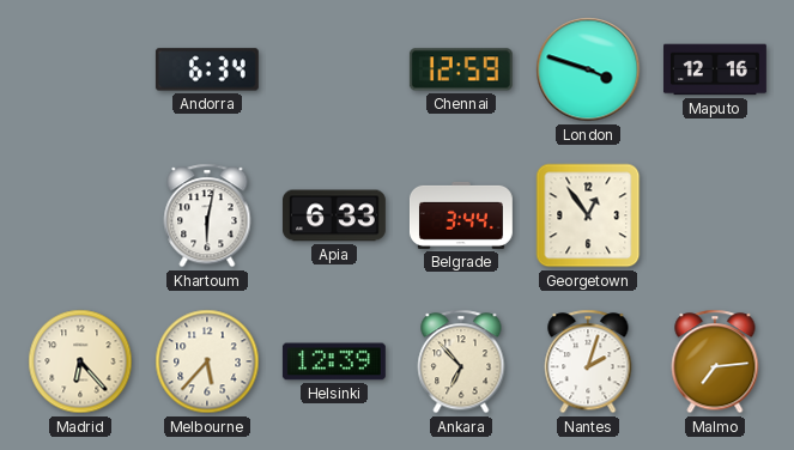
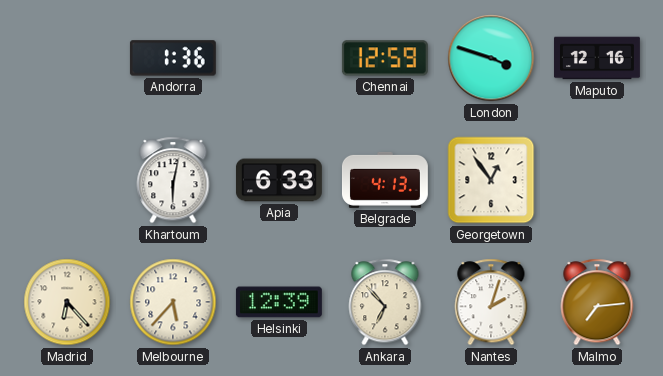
Andorra: 6:34 -> 1:36 (173, 58)
Belgrade: 3:44 -> 4:13 (385, 180)
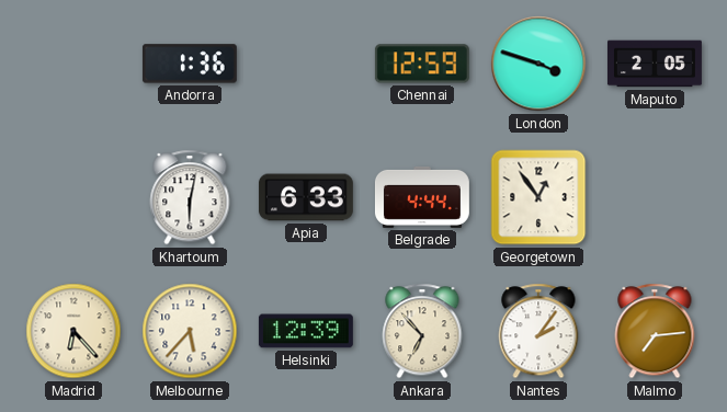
Maputo: 12:16 -> 2:05 (655, 64)
Belgrade: 4:13 -> 4:44 (422, 197)
Nantes: 2:03 -> 2:06 (538, 331)
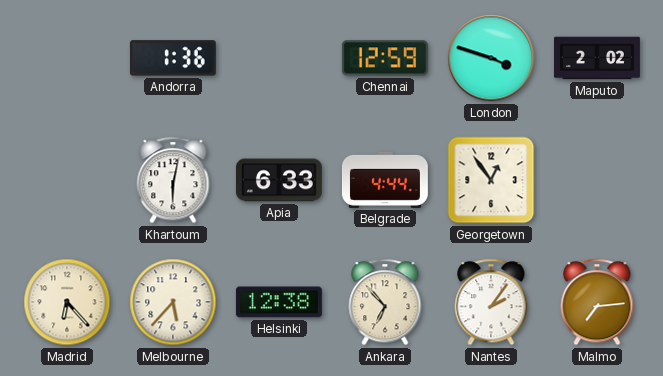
Maputo: 2:05 -> 2:02 (597, 58)
Helsinki: 12:39 -> 12:38 (279, 302)
